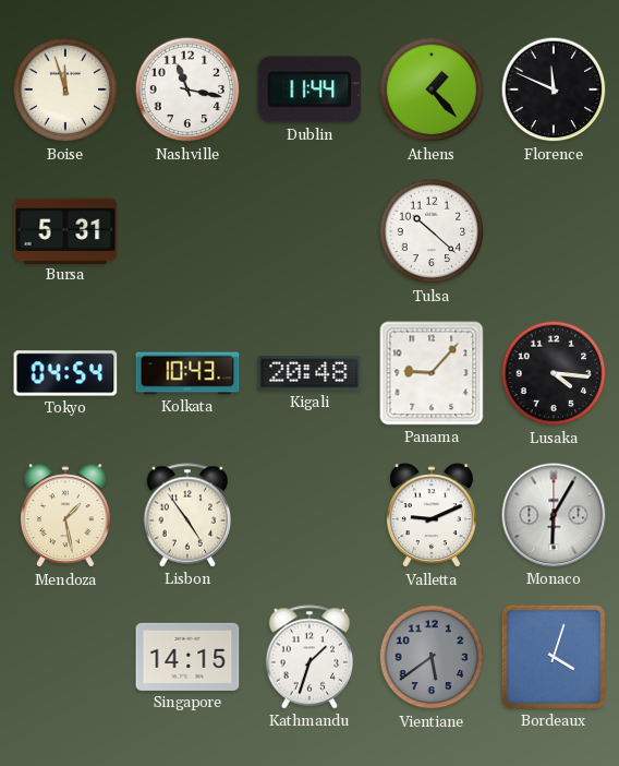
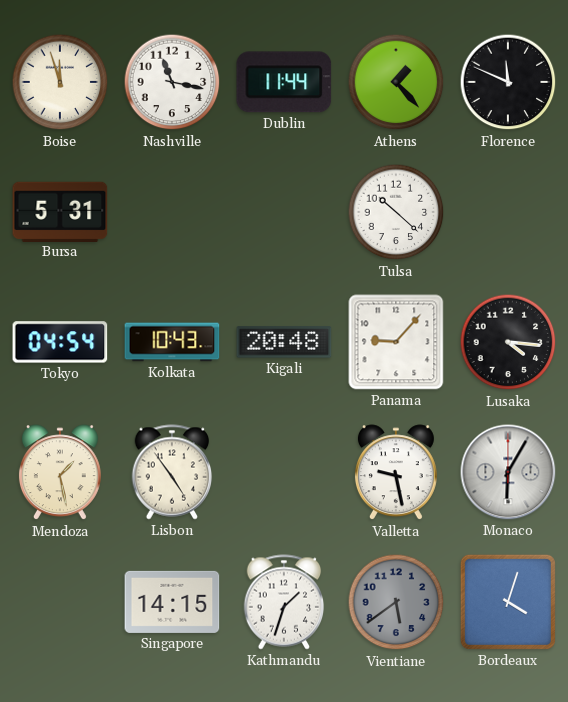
Valletta: 9:11 -> 9:28 (396, 473)
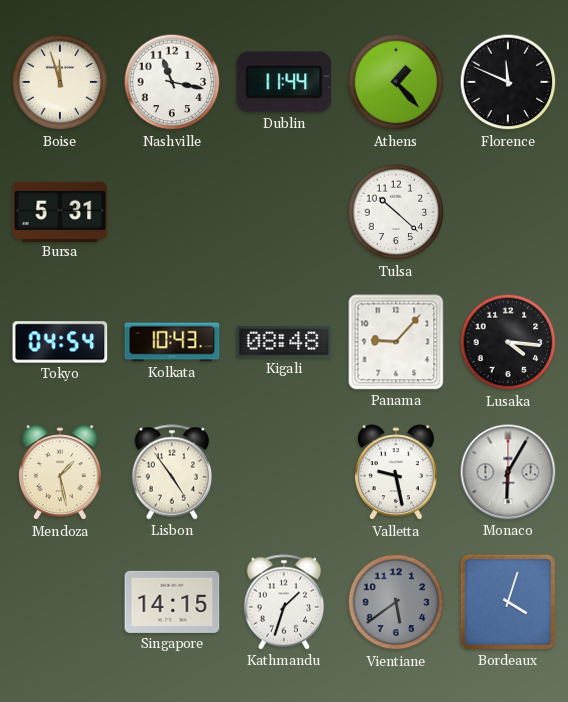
Kigali: 20:48 -> 08:48 (284, 342)
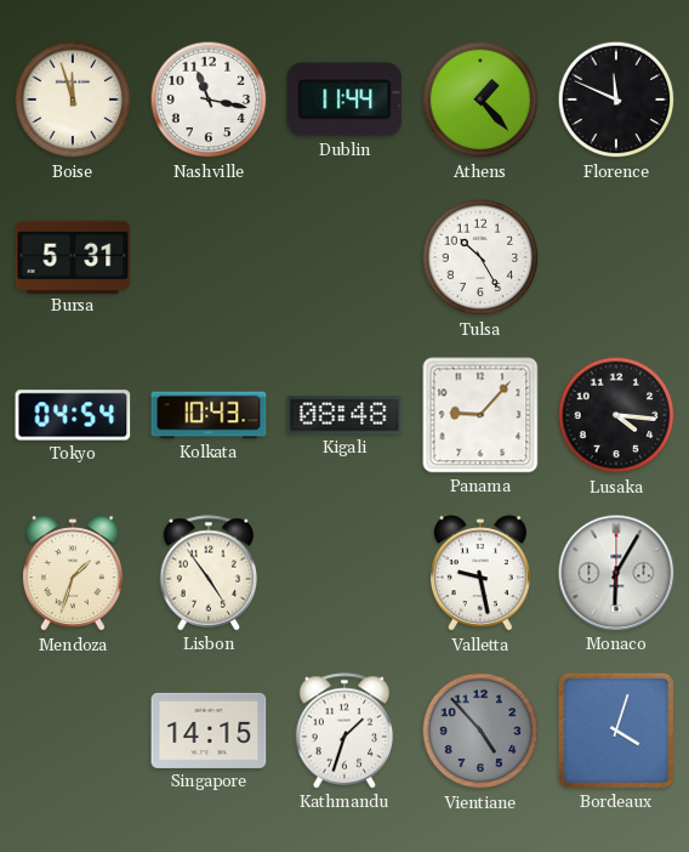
Tulsa: 10:22 -> 10:25 (480, 257)
Mendoza: 1:28 -> 1:33 (73, 574)
Vientiane: 5:39 -> 4:53 (480, 731)
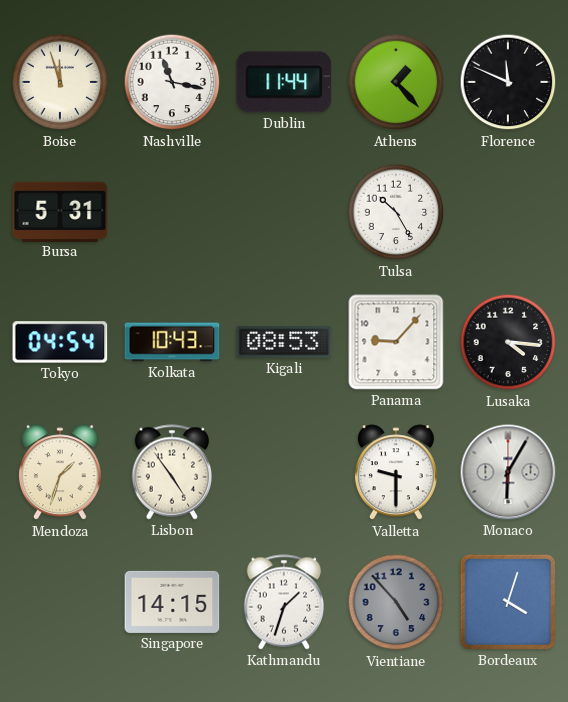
Kigali: 08:48 -> 08:53 (284, 342)
Valletta: 9:28 -> 9:30 (396, 473)
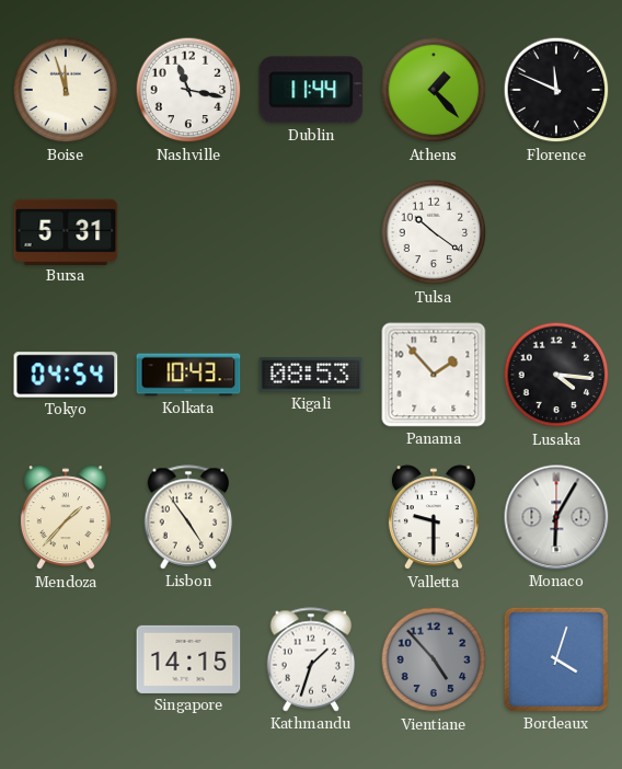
Tulsa: 10:25 -> 10:21 (434, 232)
Panama: 9:07 -> 1:53 (434, 375)
Mendoza: 1:33 -> 1:37 (66, 518)
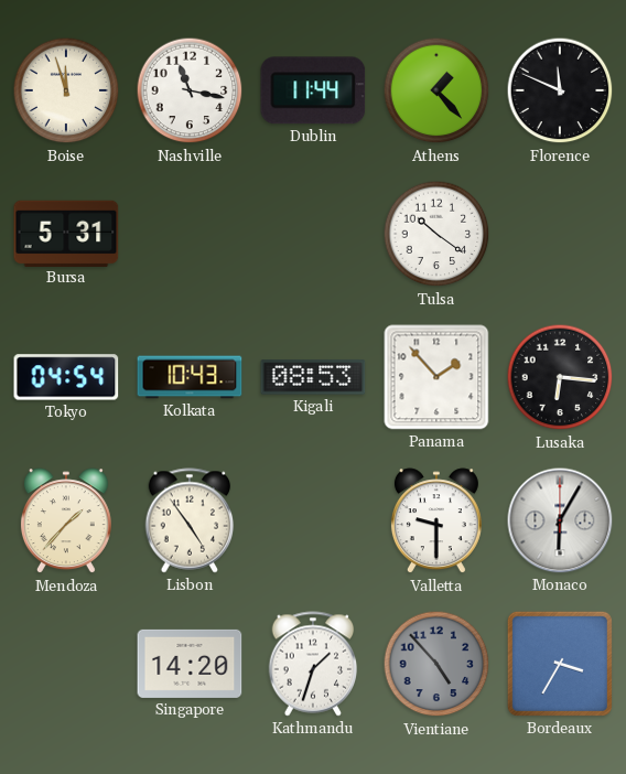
Lusaka: 4:16 -> 6:16 (560, 377)
Singapore: 14:15 -> 14:20 (190, 664)
Bordeaux: 4:03 -> 3:35 (560, 664)
